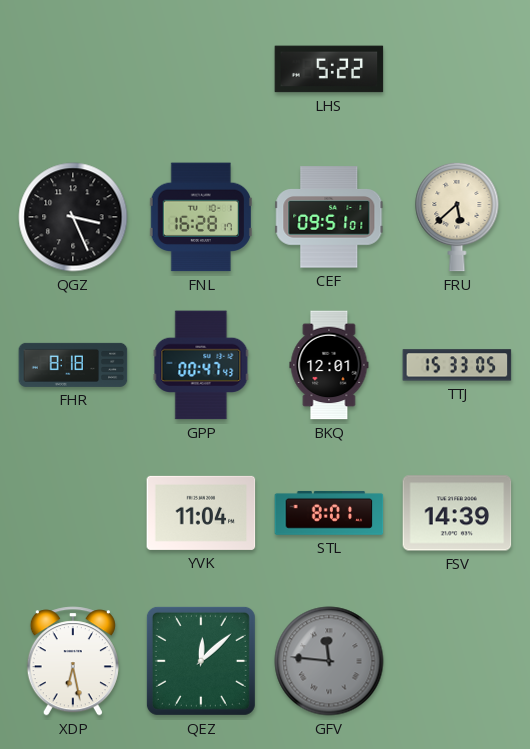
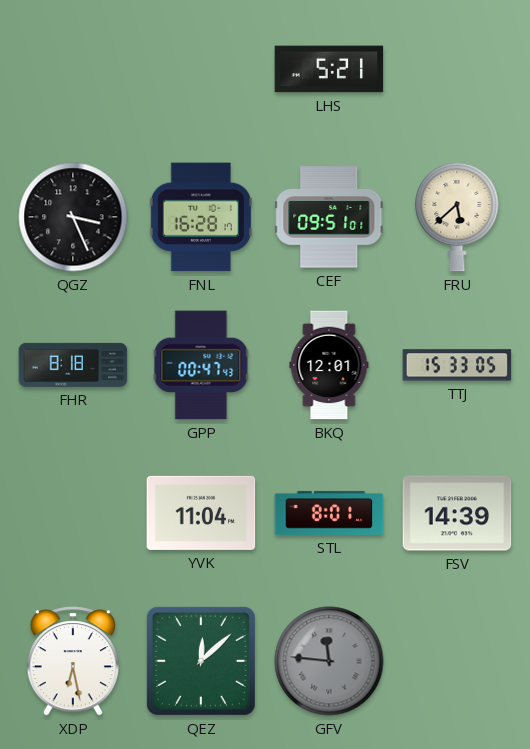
LHS: 5:22 -> 5:21 (329, 69)
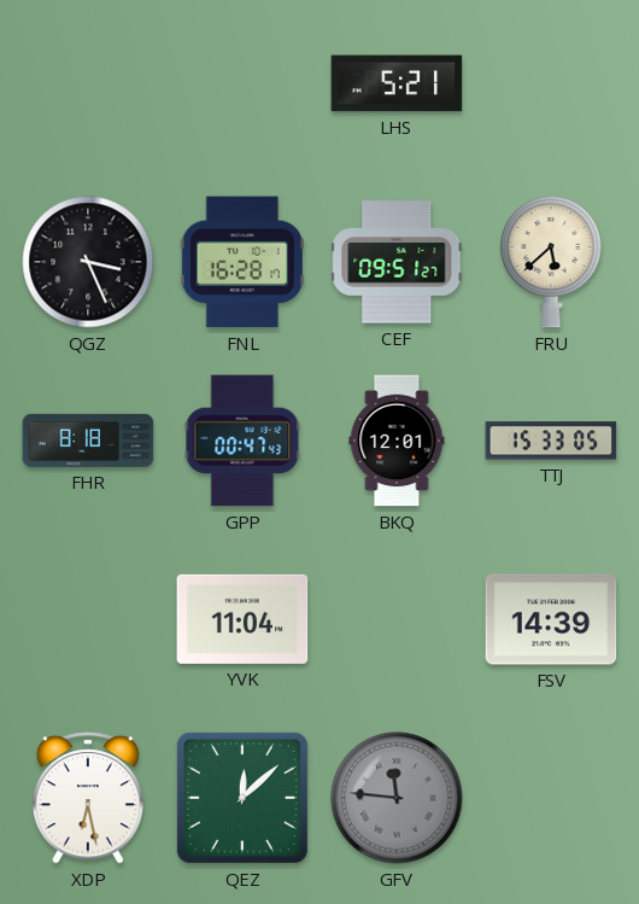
CEF: 09:51:01 -> 09:51:27 (397, 262)
STL: 8:01 -> none (329, 513)
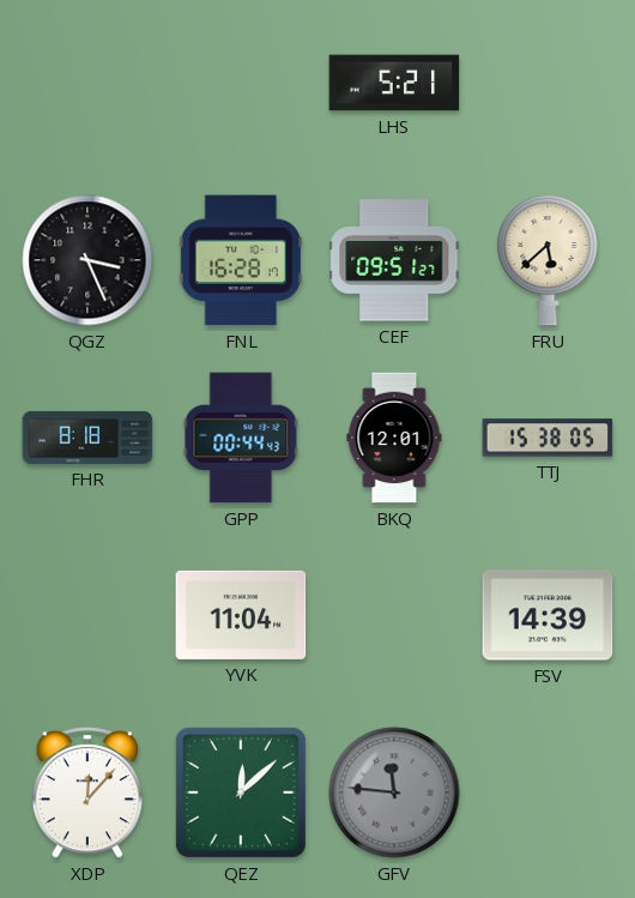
GPP: 00:47 -> 00:44 (241, 438)
TTJ: 15:33 -> 15:38 (548, 438)
XDP: 6:28 -> 12:07 (87, 792)
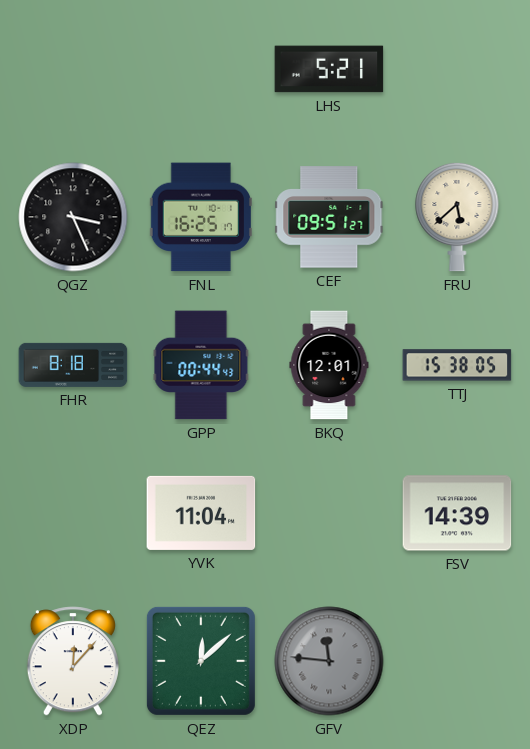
FNL: 16:28 -> 16:25 (201, 217)
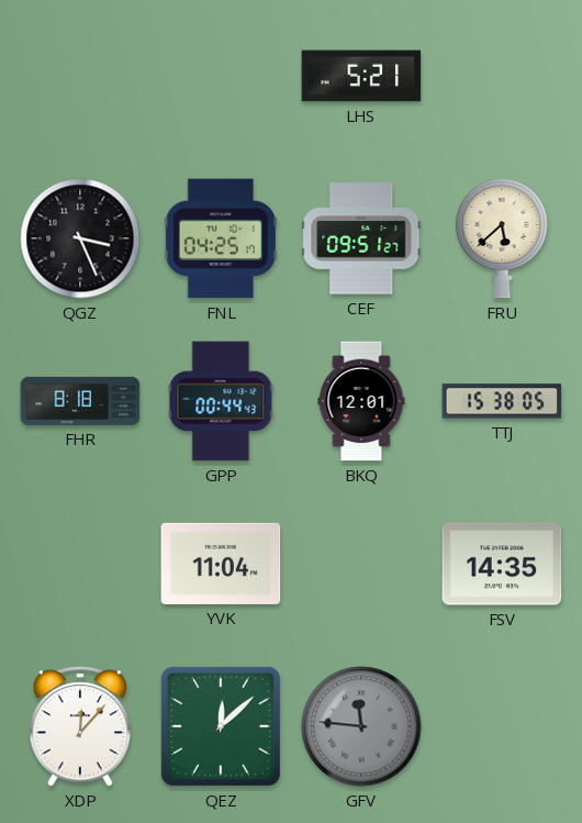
FNL: 16:25 -> 04:25 (221, 238)
FSV: 14:39 -> 14:35 (502, 564)
